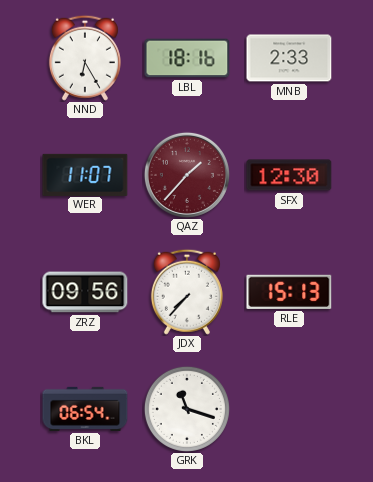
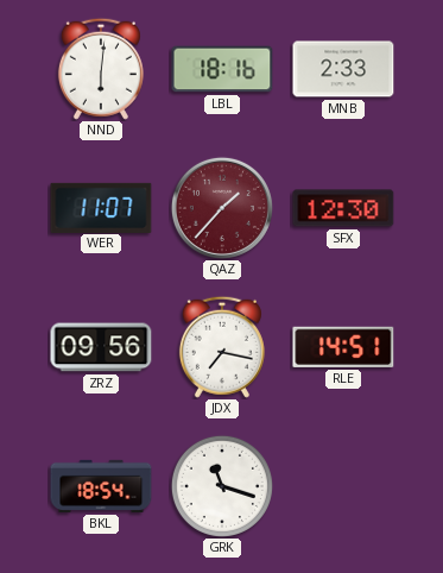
NND: 6:25 -> 6:01 (101, 69)
JDX: 7:37 -> 7:17 (222, 347)
RLE: 15:13 -> 14:51 (343, 347)
BKL: 06:54 -> 18:54 (101, 486)
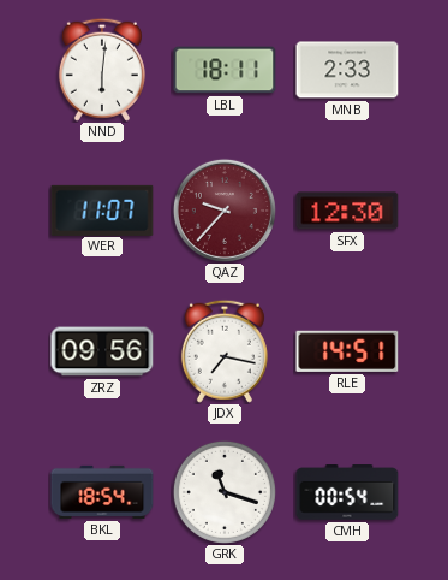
LBL: 18:16 -> 18:11 (225, 70)
QAZ: 1:37 -> 9:37 (225, 211)
CMH: none -> 00:54 (347, 493)
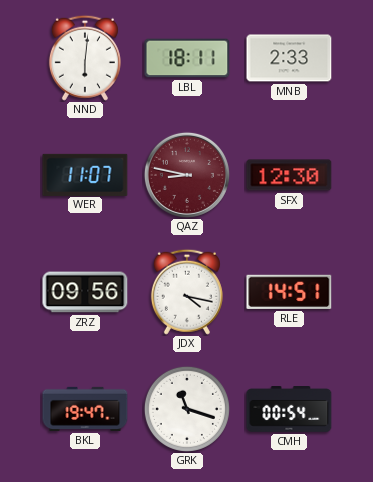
QAZ: 9:37 -> 8:47 (187, 175)
JDX: 7:17 -> 4:17 (187, 292)
BKL: 18:54 -> 19:47 (85, 409)
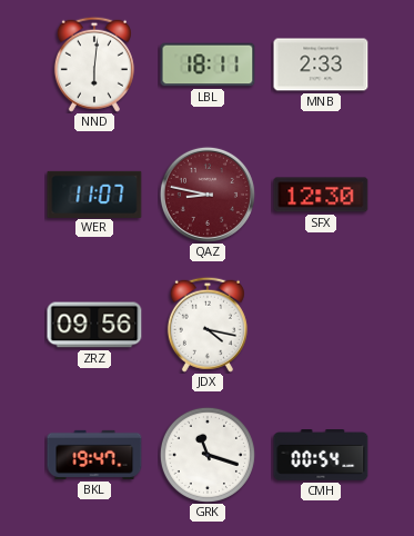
RLE: 14:51 -> none (289, 292)
